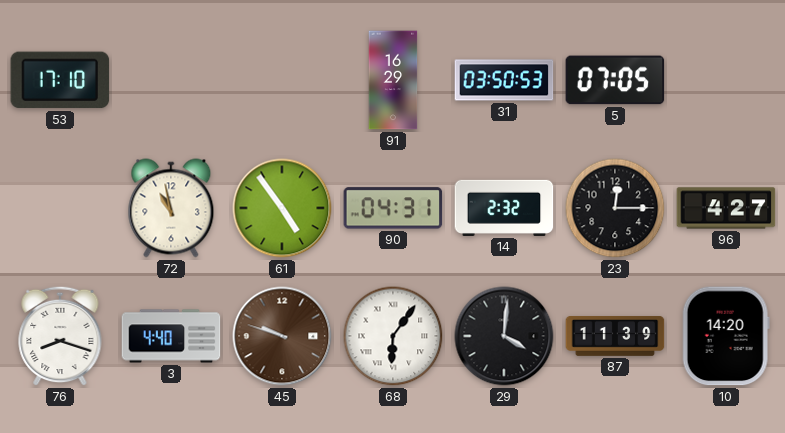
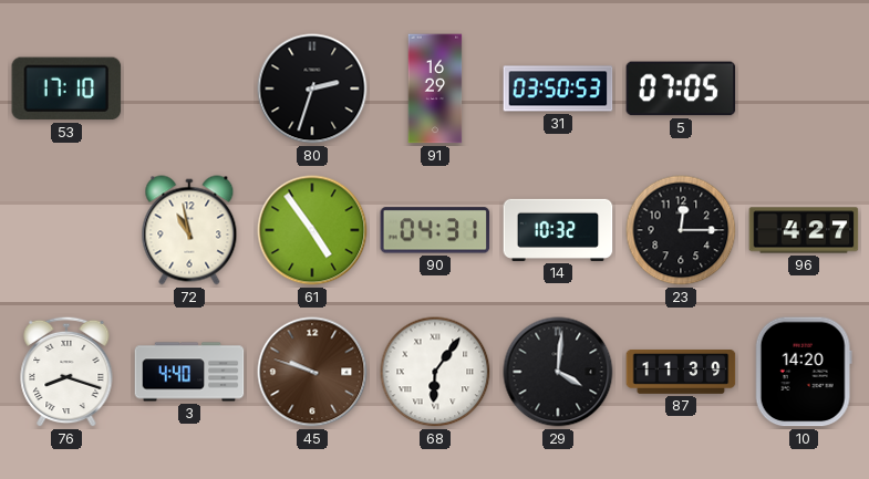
80: none -> 2:33 (312, 88)
14: 2:32 -> 10:32 (558, 230)
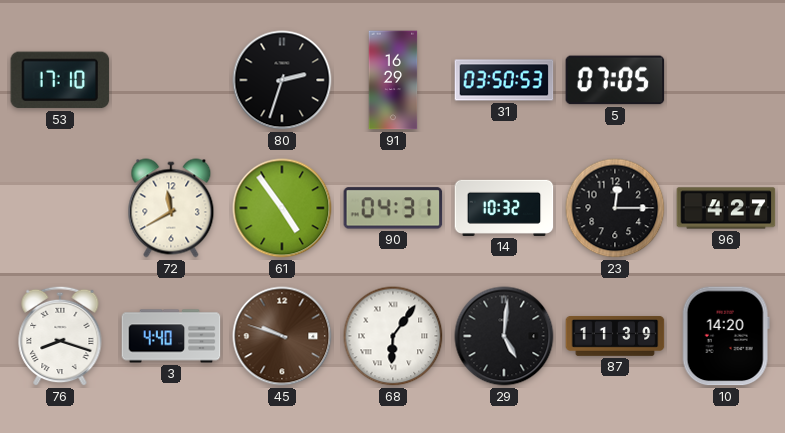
72: 10:58 -> 11:40 (171, 208)
29: 4:01 -> 5:01 (504, 336)
